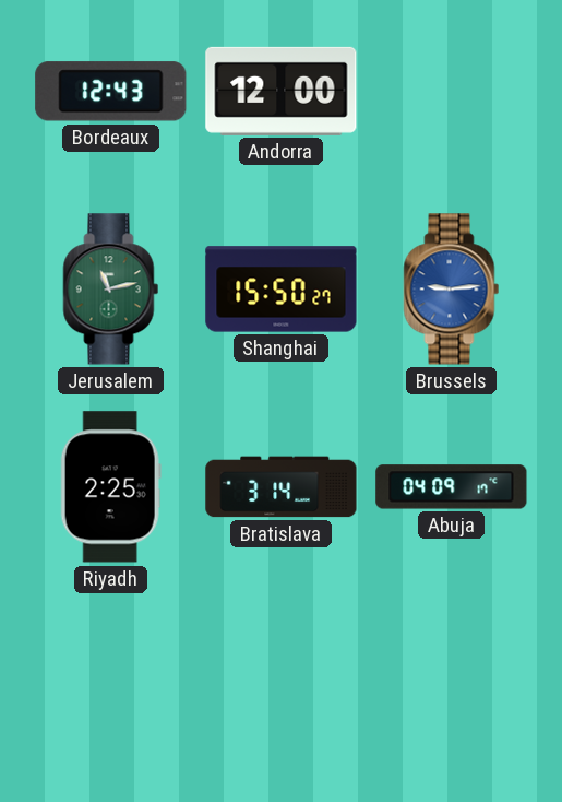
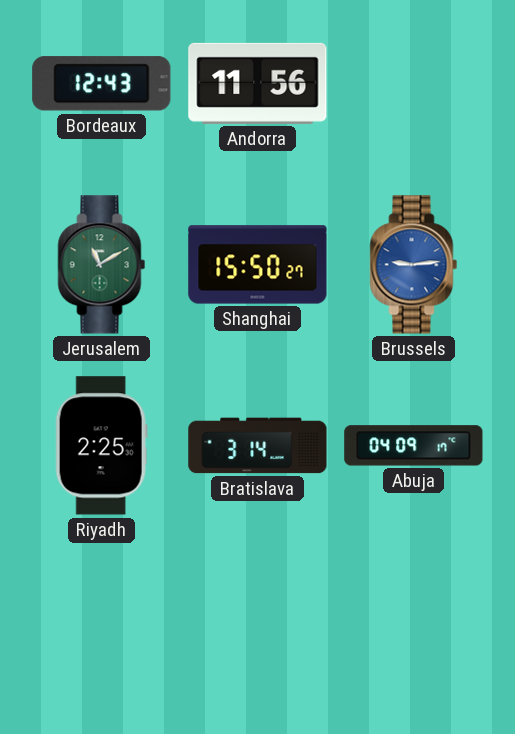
Andorra: 12:00 -> 11:56 (258, 83)
Jerusalem: 11:13 -> 11:10 (102, 265)
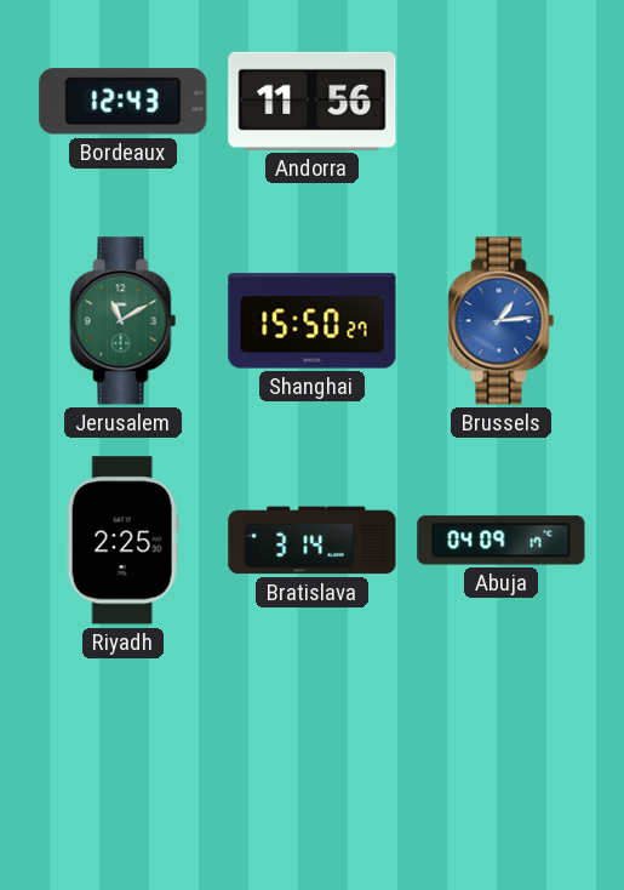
Brussels: 9:14 -> 1:14 (502, 321)
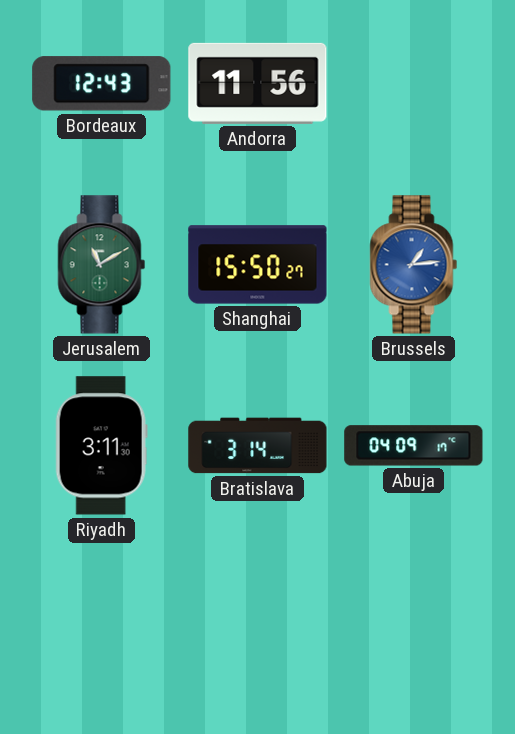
Riyadh: 2:25 -> 3:11 (101, 446)
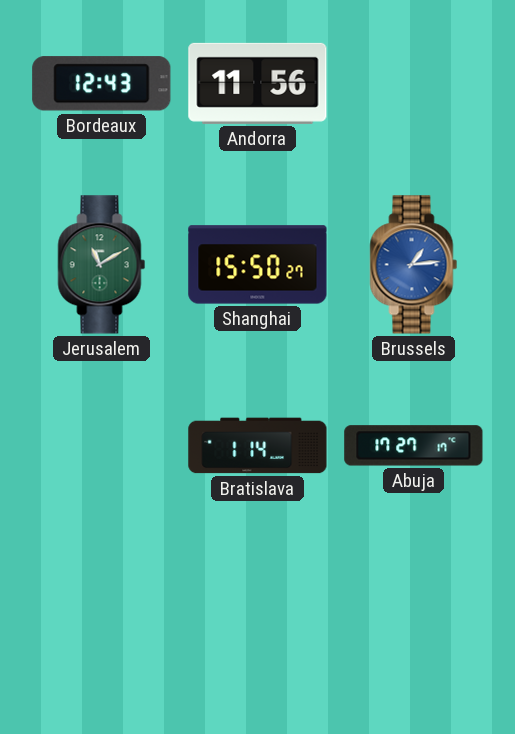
Riyadh: 3:11 -> none (101, 446)
Bratislava: 3:14 -> 1:14 (258, 446)
Abuja: 04:09 -> 17:27 (414, 446)
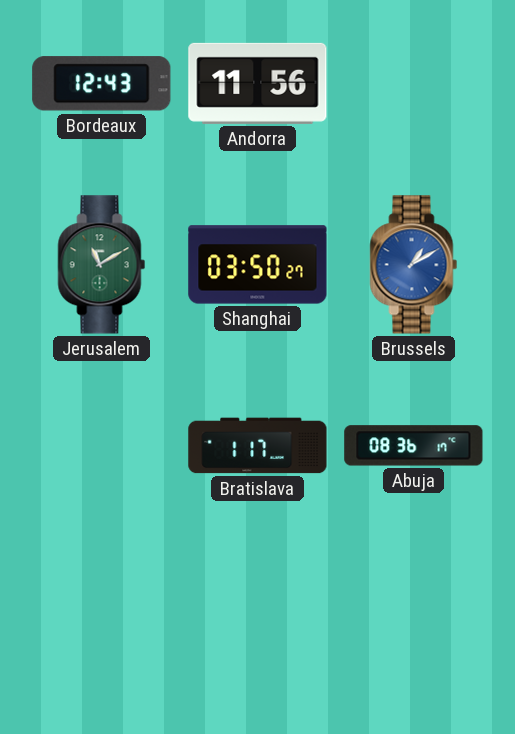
Shanghai: 15:50 -> 03:50 (258, 265)
Brussels: 1:14 -> 1:10 (414, 265)
Bratislava: 1:14 -> 1:17 (258, 446)
Abuja: 17:27 -> 08:36 (414, 446)
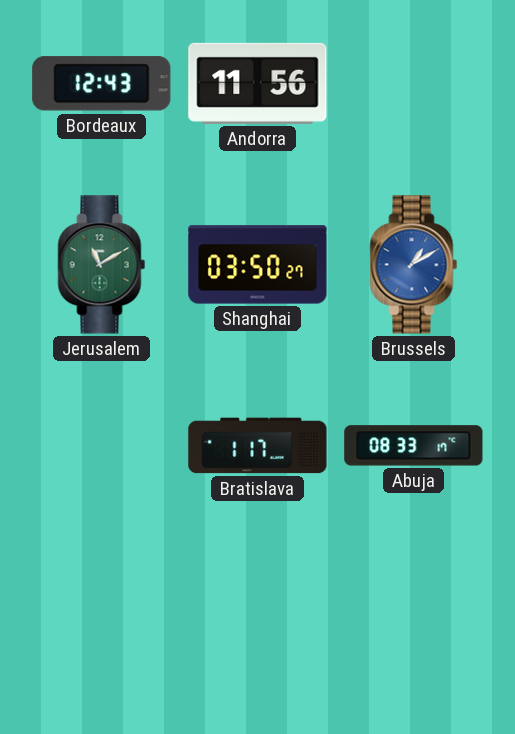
Abuja: 08:36 -> 08:33 (414, 446)
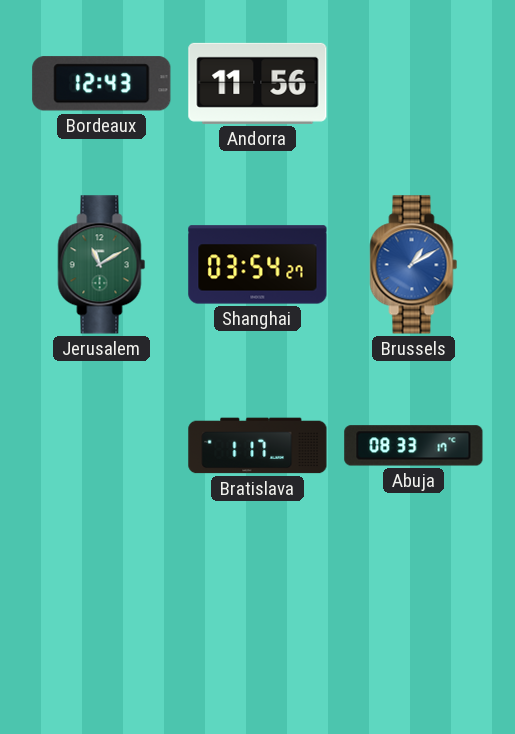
Shanghai: 03:50 -> 03:54 (258, 265)
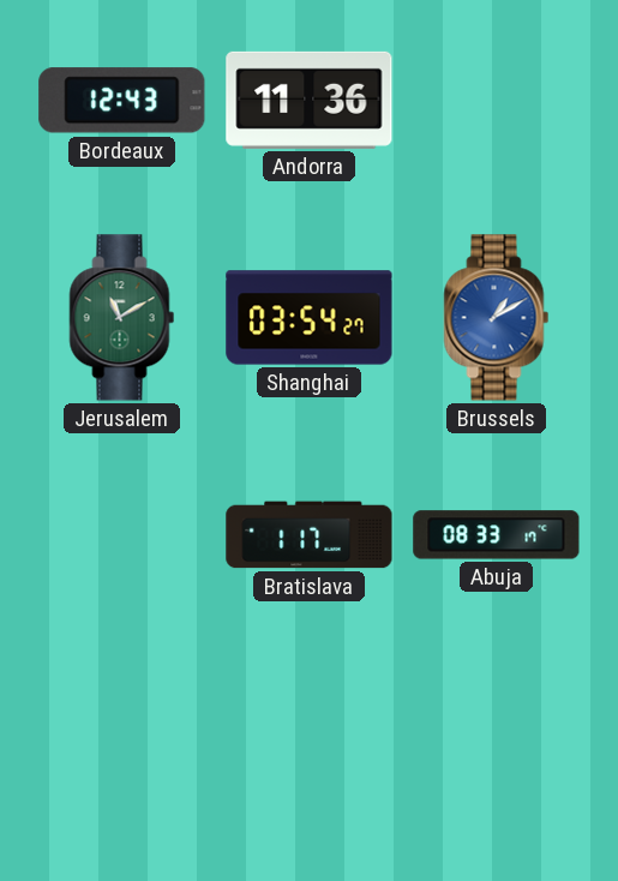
Andorra: 11:56 -> 11:36 (310, 100)
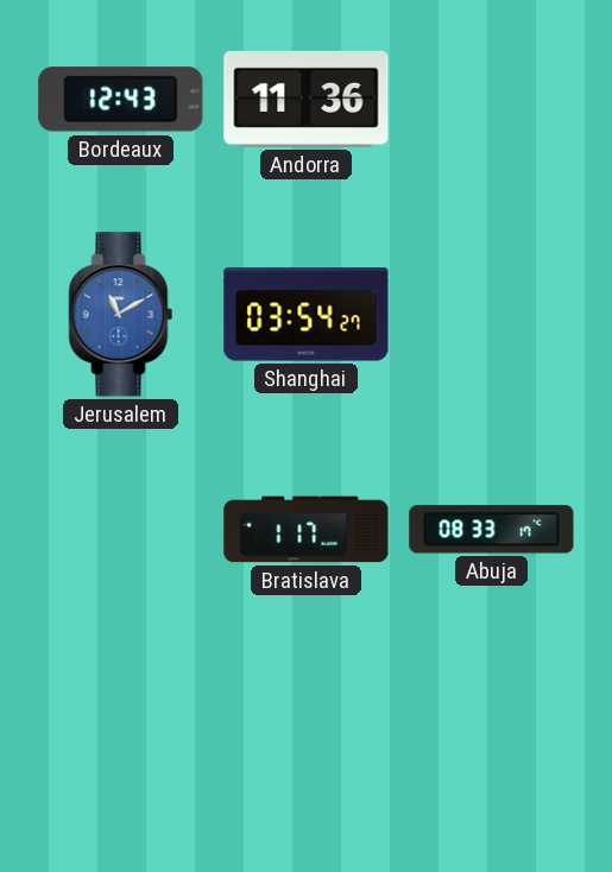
Jerusalem dial: green -> blue (121, 315)
Brussels: 1:10 -> none (497, 318)
